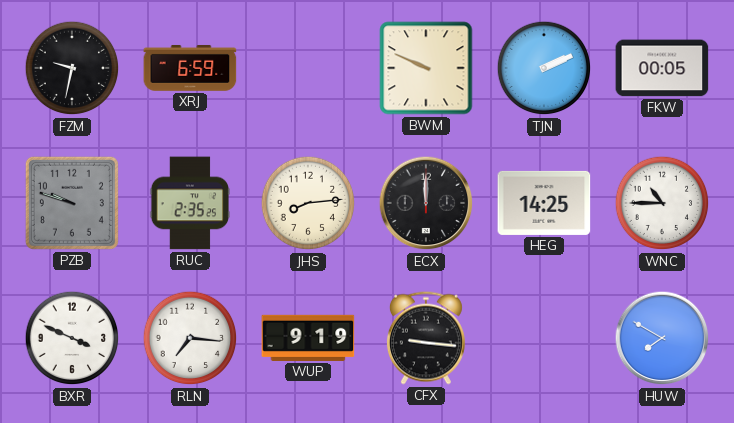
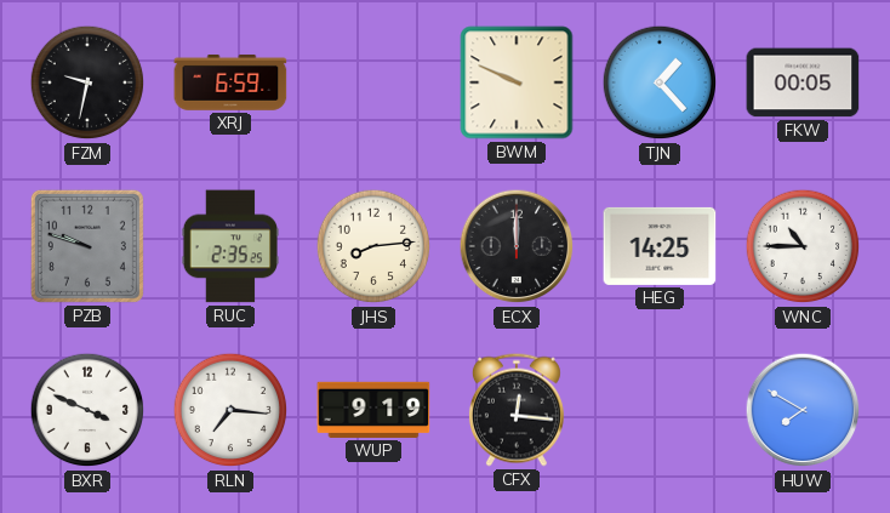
TJN: 2:11 -> 1:23 (660, 82)
CFX: 9:16 -> 12:16 (517, 410)
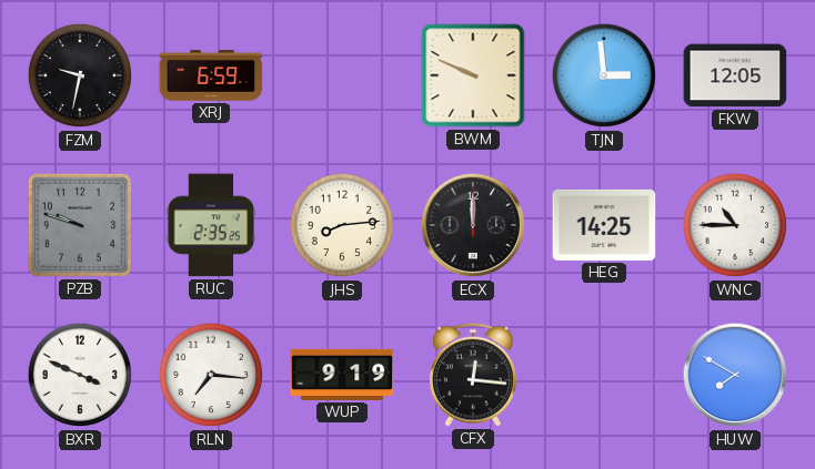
TJN: 1:23 -> 2:59 (604, 75)
FKW: 00:05 -> 12:05 (735, 75)
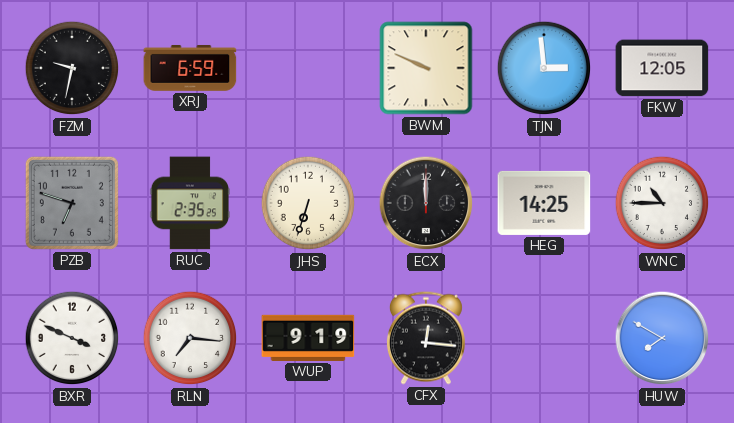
PZB: 9:48 -> 6:48 (72, 203)
JHS: 8:14 -> 6:33 (308, 203)
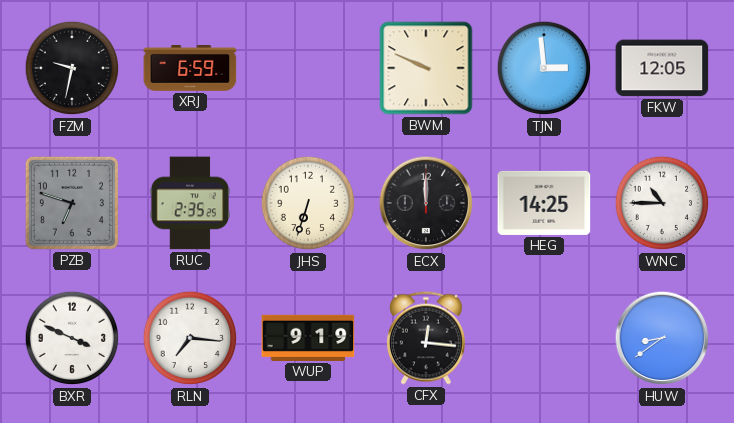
HUW: 7:50 -> 8:39 (662, 338)
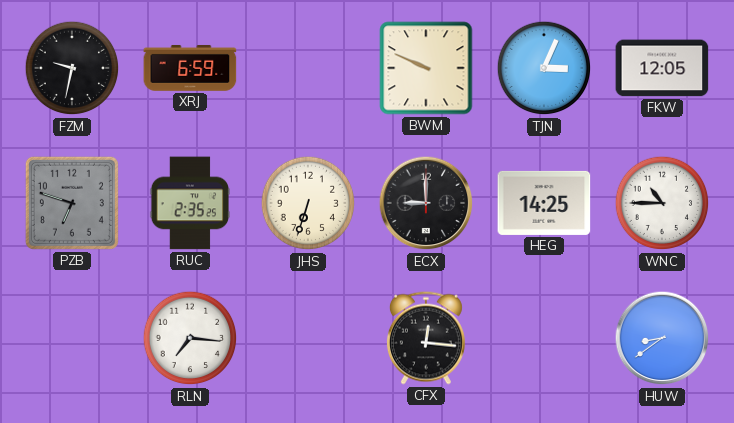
TJN: 2:59 -> 3:04 (544, 68)
ECX: 12:00 -> 9:00 (426, 203)
BXR: 3:49 -> none (72, 338)
WUP: 9:19 -> none (308, 338)
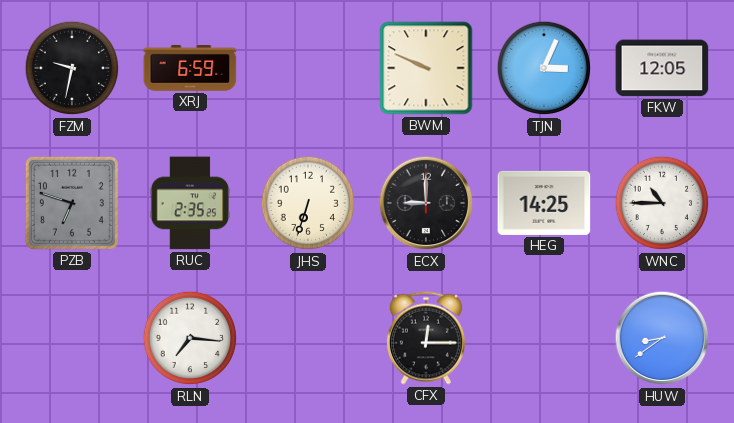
CFX: 12:16 -> 12:15 (426, 338)
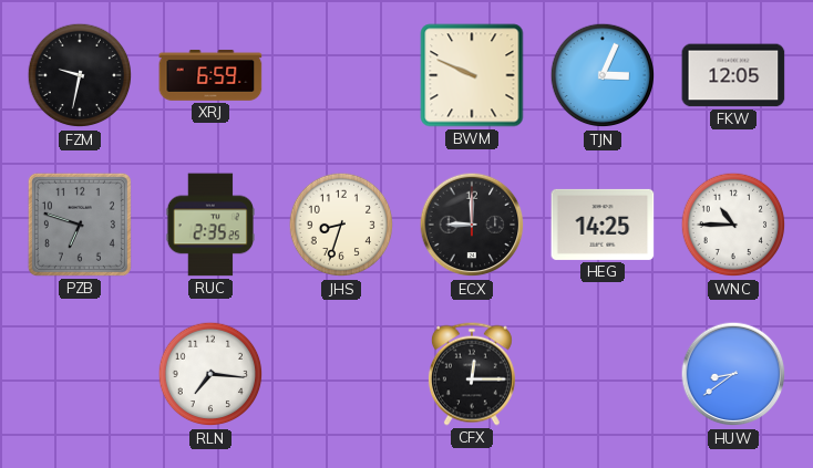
JHS: 6:33 -> 8:33 (341, 225)
